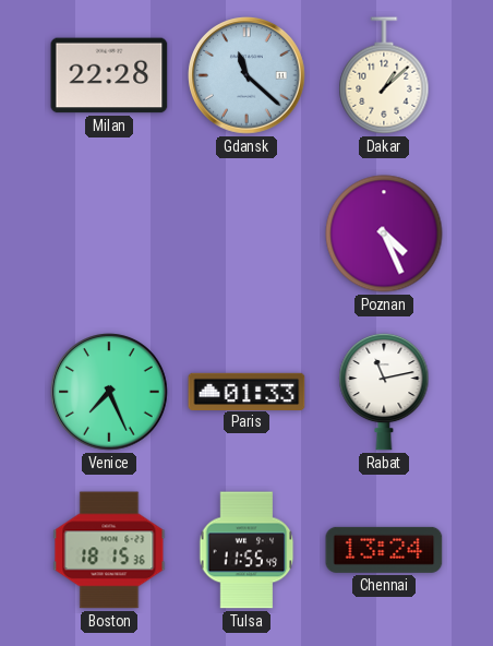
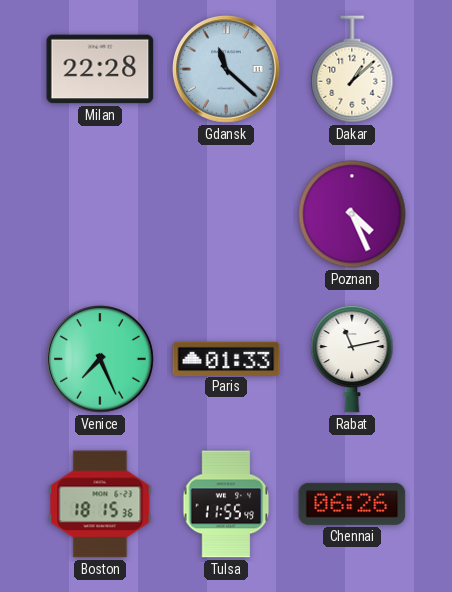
Chennai: 13:24 -> 06:26 (352, 504)
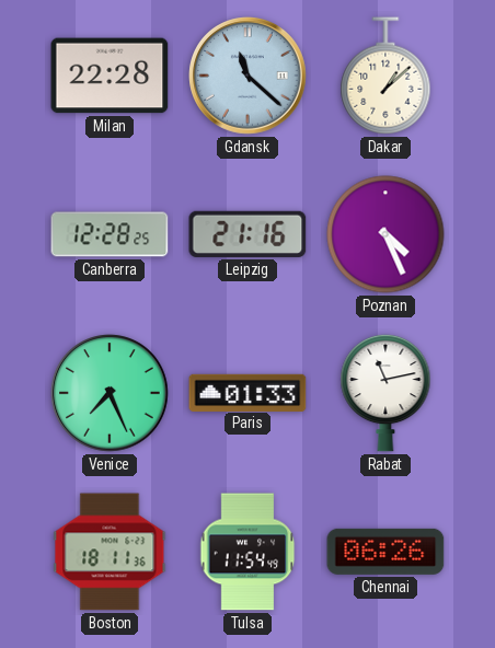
Canberra: none -> 12:28 (110, 234)
Leipzig: none -> 21:16 (248, 234)
Boston: 18:15 -> 18:11 (110, 552)
Tulsa: 11:55 -> 11:54 (248, 552)
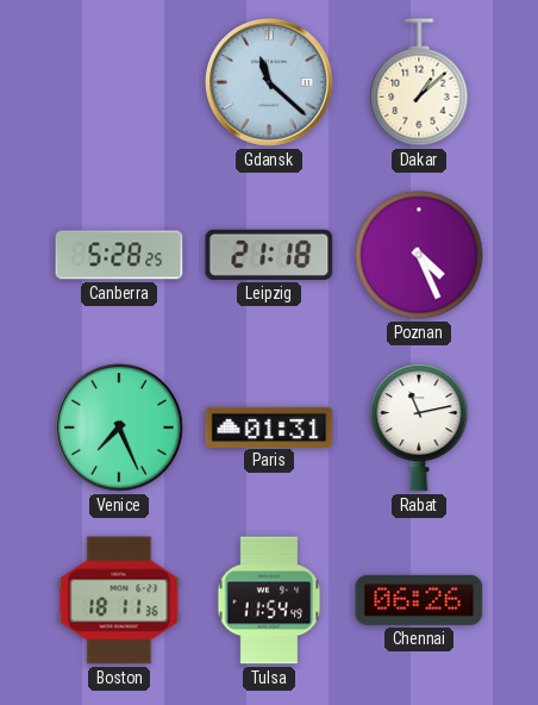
Milan: 22:28 -> none (110, 76)
Canberra: 12:28 -> 5:28 (119, 255)
Leipzig: 21:16 -> 21:18 (269, 255)
Paris: 01:33 -> 01:31 (269, 426)
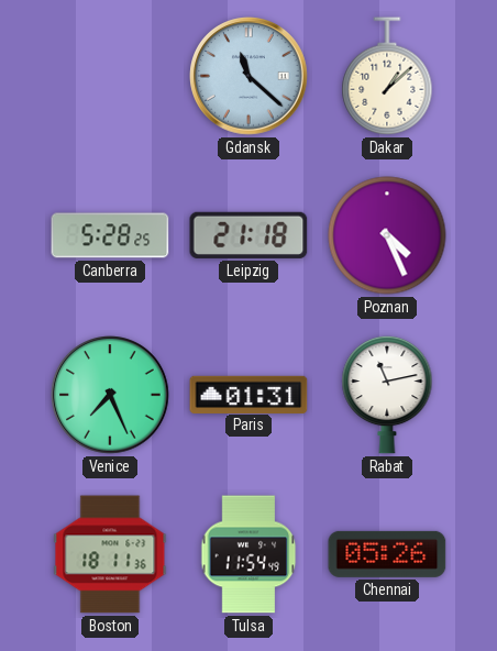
Chennai: 06:26 -> 05:26 (387, 554)
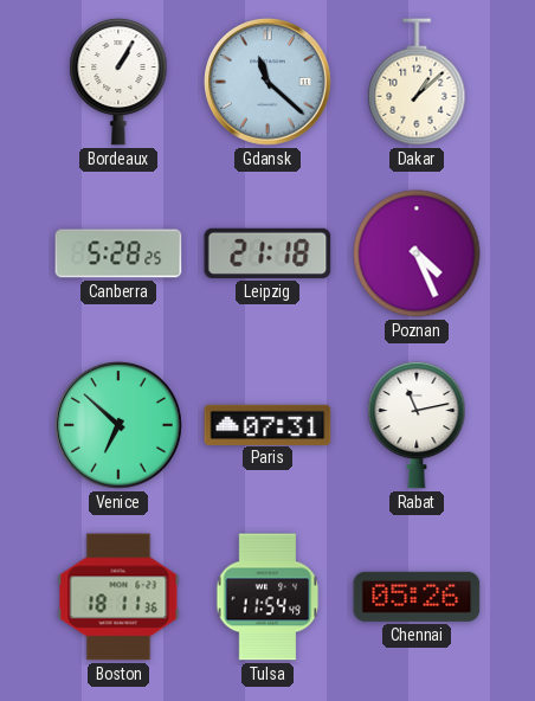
Bordeaux: none -> 1:05 (118, 82)
Venice: 7:26 -> 6:52 (118, 425)
Paris: 01:31 -> 07:31 (267, 424)
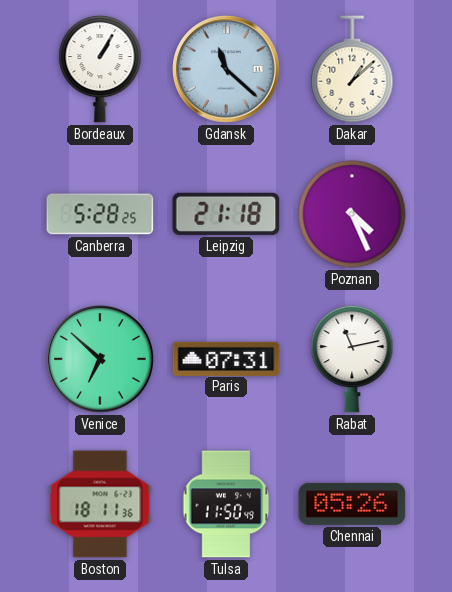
Tulsa: 11:54 -> 11:50 (226, 504)
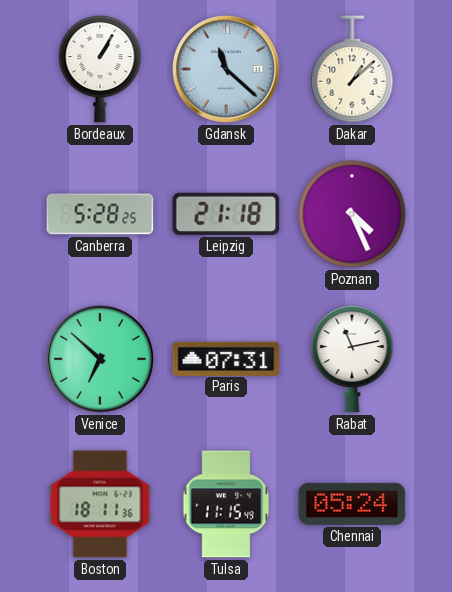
Tulsa: 11:50 -> 11:15 (226, 504)
Chennai: 05:26 -> 05:24 (352, 504)
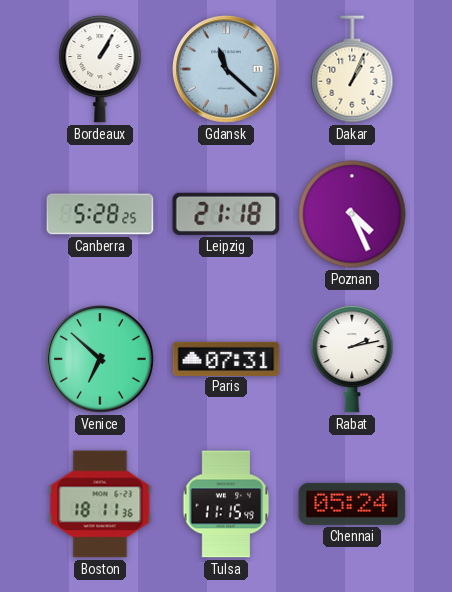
Dakar: 1:08 -> 1:04 (352, 69)
Rabat: 11:13 -> 2:13 (352, 359)
